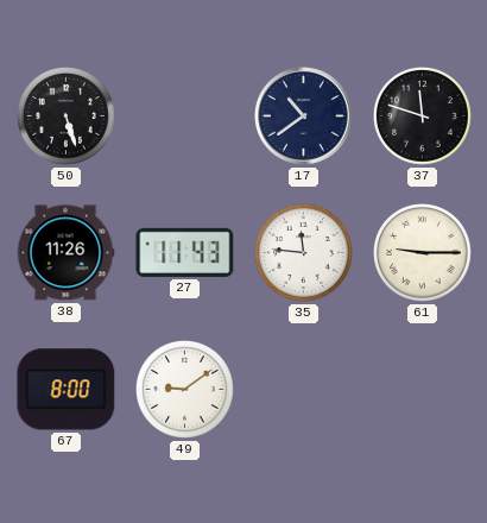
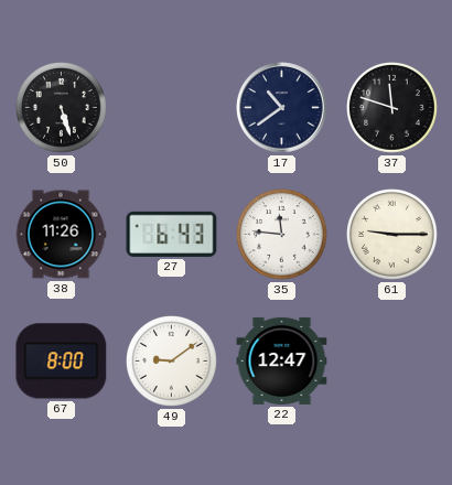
27: 11:43 -> 6:43 (172, 234)
22: none -> 12:47 (282, 360)
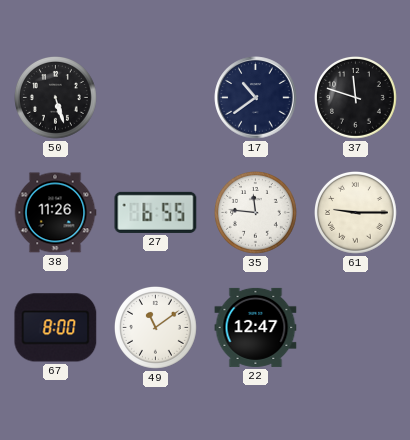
27: 6:43 -> 6:55 (156, 212)
49: 9:09 -> 11:09 (156, 328)
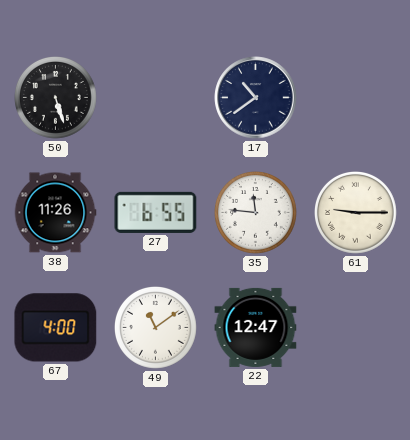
37: 11:48 -> none (356, 98)
67: 8:00 -> 4:00 (56, 328)
